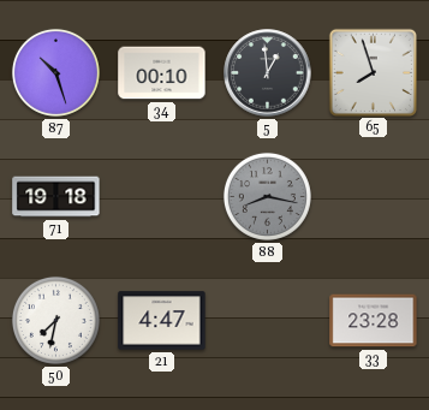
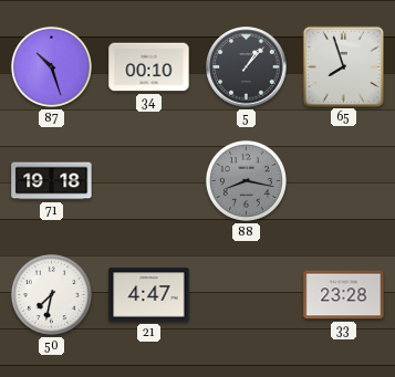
5: 12:59 -> 1:07 (247, 67)
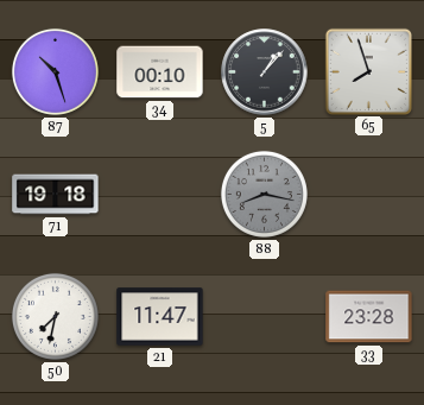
21: 4:47 -> 11:47 (160, 317)
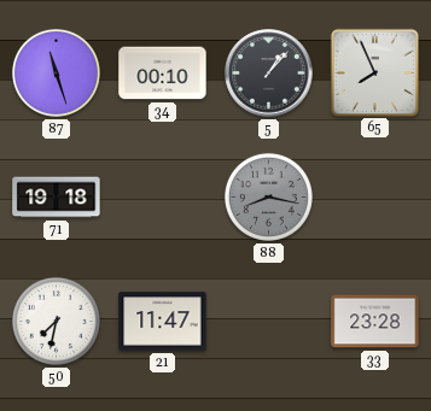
87: 10:27 -> 11:27 (56, 72)
65: 7:57 -> 7:56 (374, 72)
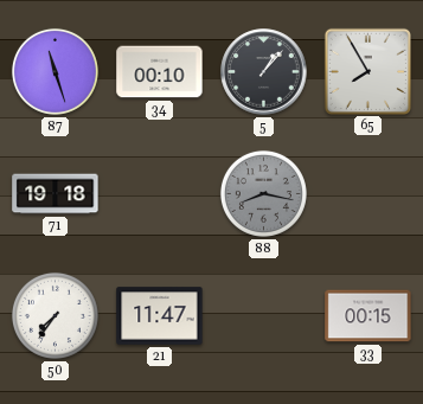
65: 7:56 -> 7:55 (367, 71)
50: 7:32 -> 7:36 (55, 315)
33: 23:28 -> 00:15 (368, 316)
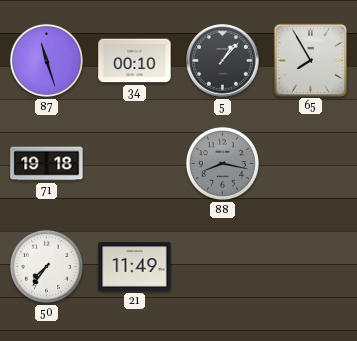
21: 11:47 -> 11:49 (135, 267)
33: 00:15 -> none (368, 316)
